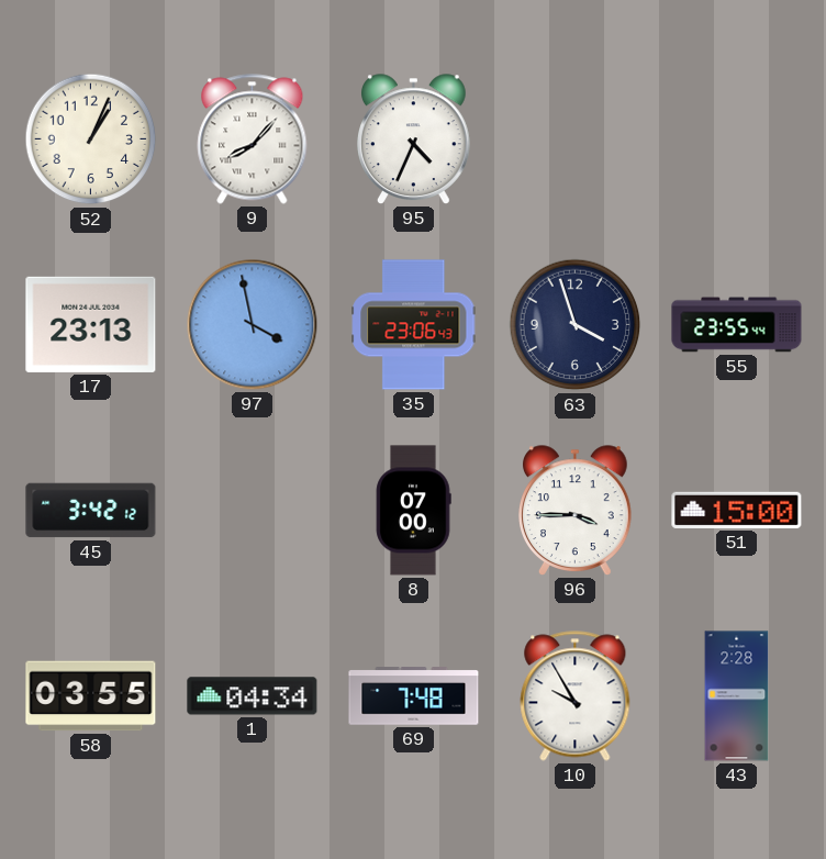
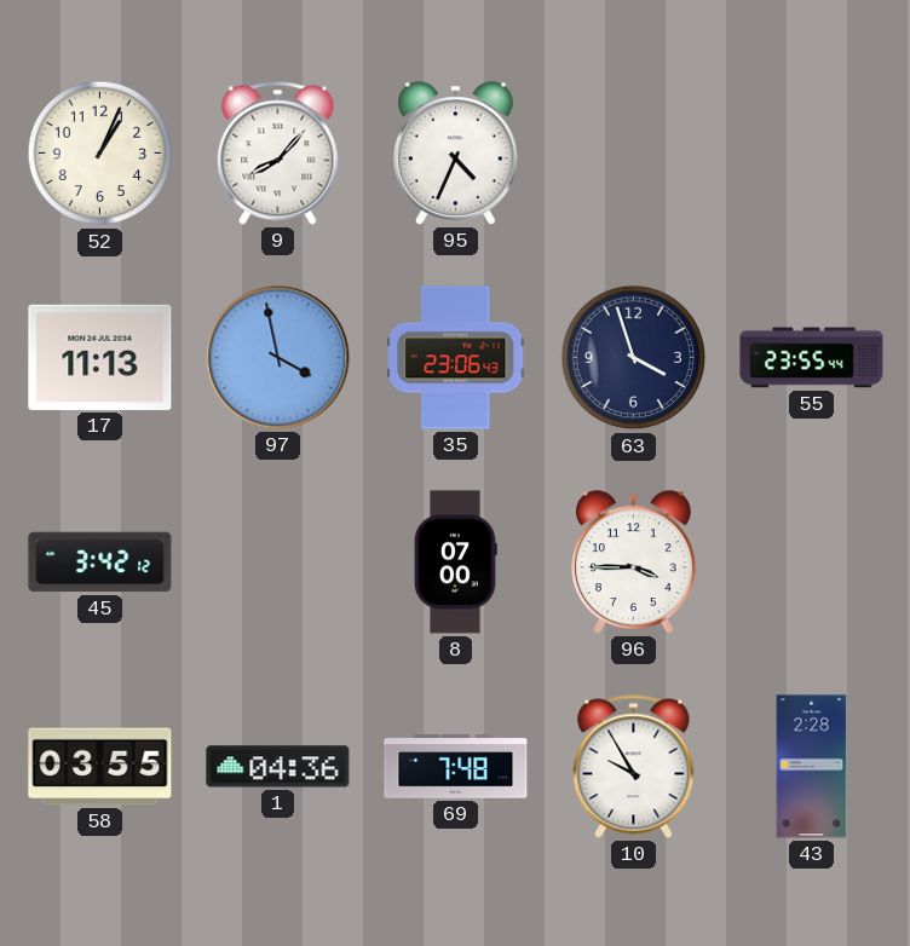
17: 23:13 -> 11:13 (100, 357)
51: 15:00 -> none (737, 510)
1: 04:34 -> 04:36 (278, 767)
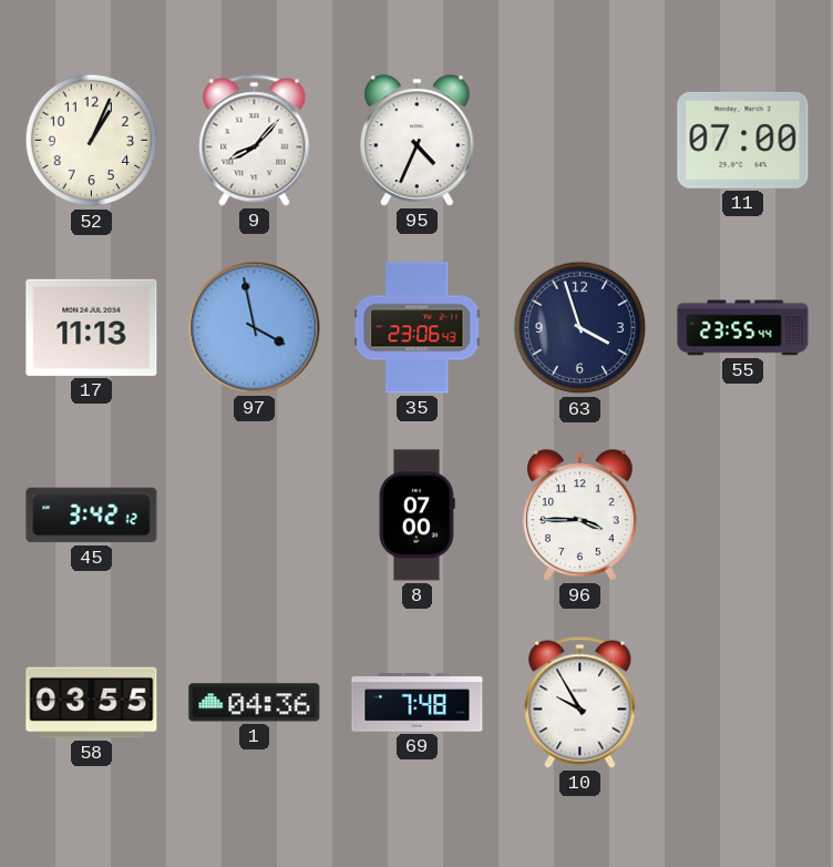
11: none -> 07:00 (743, 140)
43: 2:28 -> none (812, 767)
